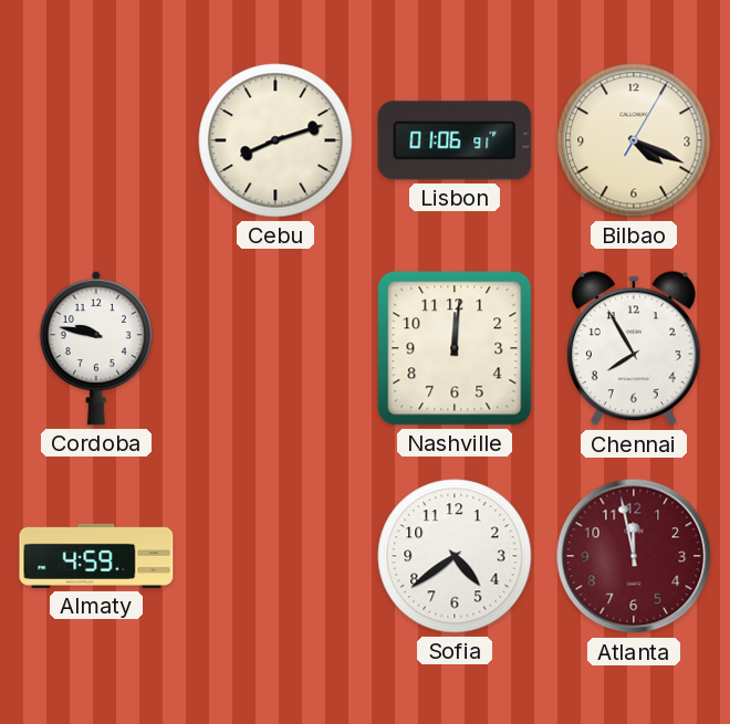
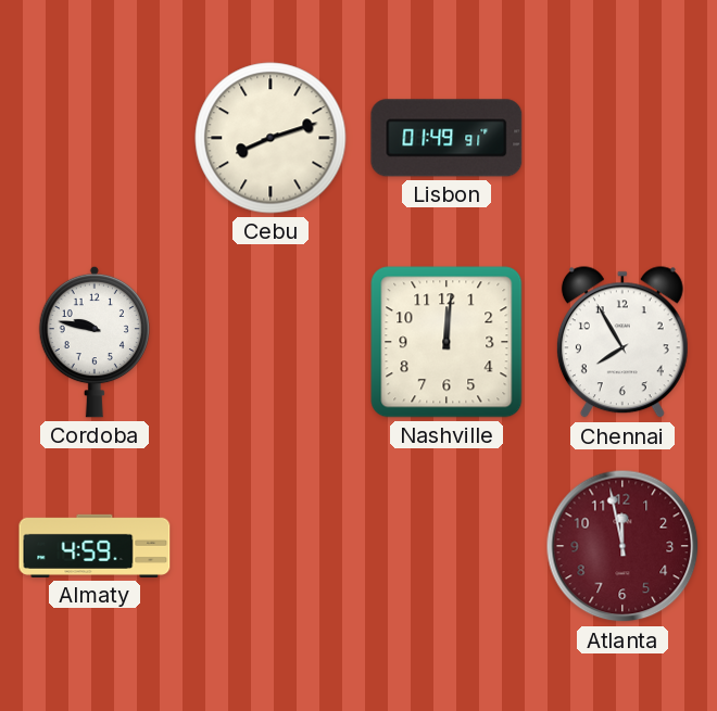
Lisbon: 01:06 -> 01:49 (446, 138)
Bilbao: 4:19 -> none (634, 140)
Sofia: 4:39 -> none (455, 556)
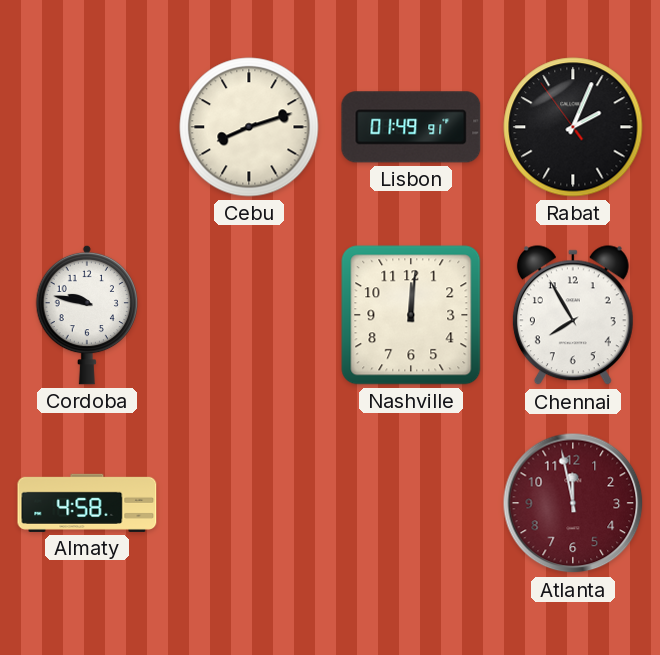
Rabat: none -> 2:03 (573, 127)
Almaty: 4:59 -> 4:58 (87, 503)
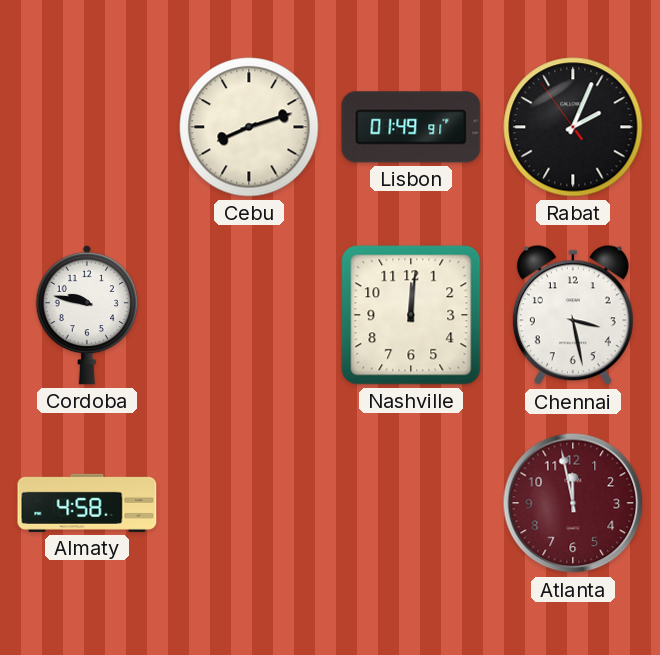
Chennai: 7:55 -> 3:28 (573, 316)
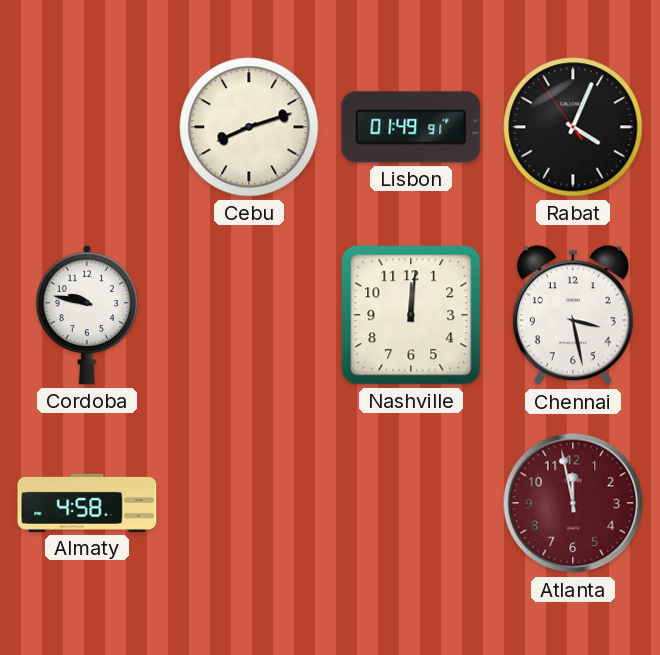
Rabat: 2:03 -> 4:03 (573, 127)
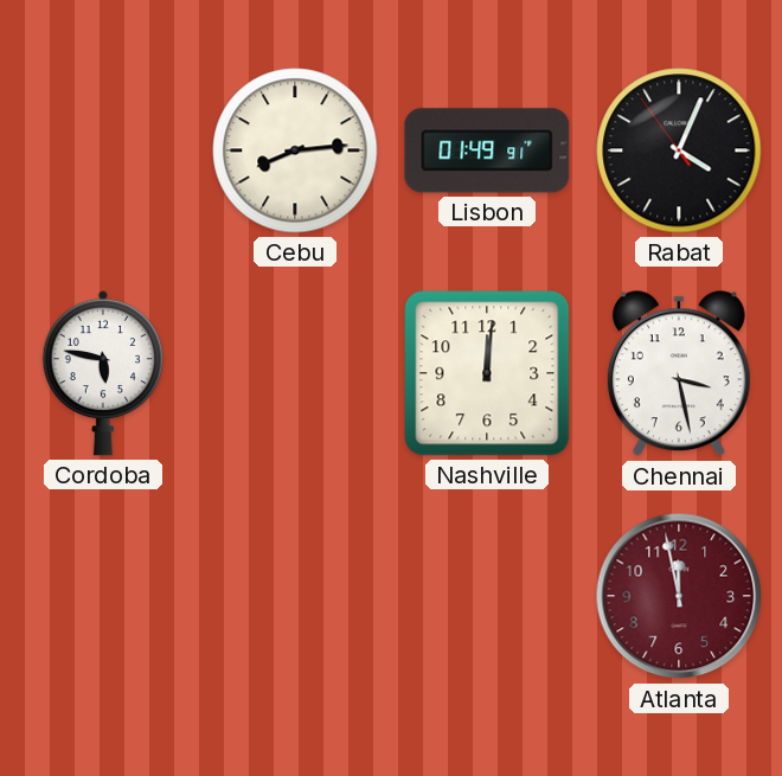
Cebu: 8:12 -> 8:14 (295, 150)
Cordoba: 9:47 -> 5:47 (102, 373)
Almaty: 4:58 -> none (87, 503)
